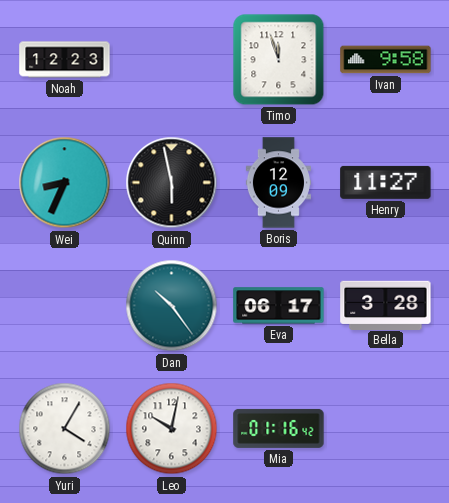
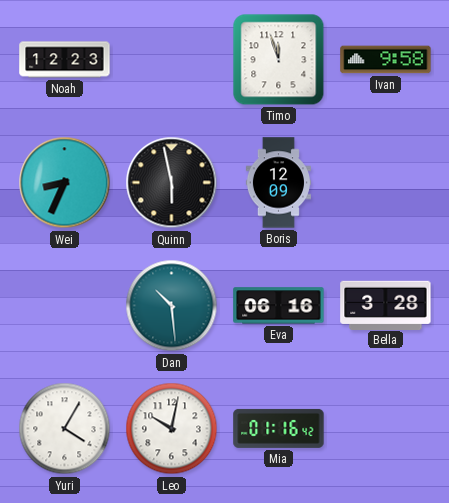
Henry: 11:27 -> none (386, 182)
Dan: 10:24 -> 10:29 (172, 306)
Eva: 06:17 -> 06:16 (279, 306)
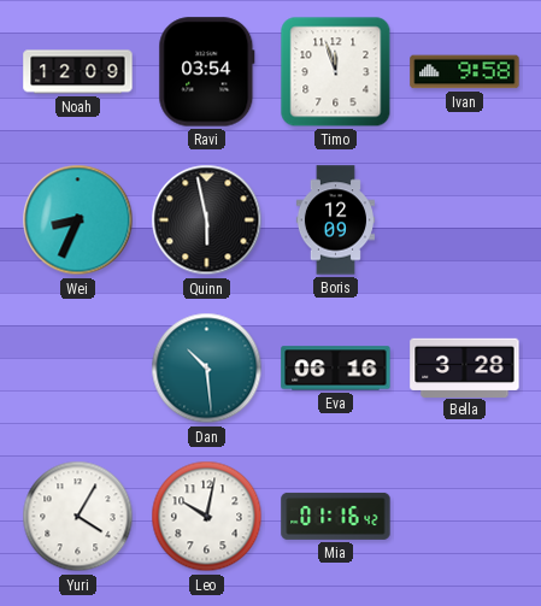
Noah: 12:23 -> 12:09 (78, 72)
Ravi: none -> 03:54 (207, 72)
